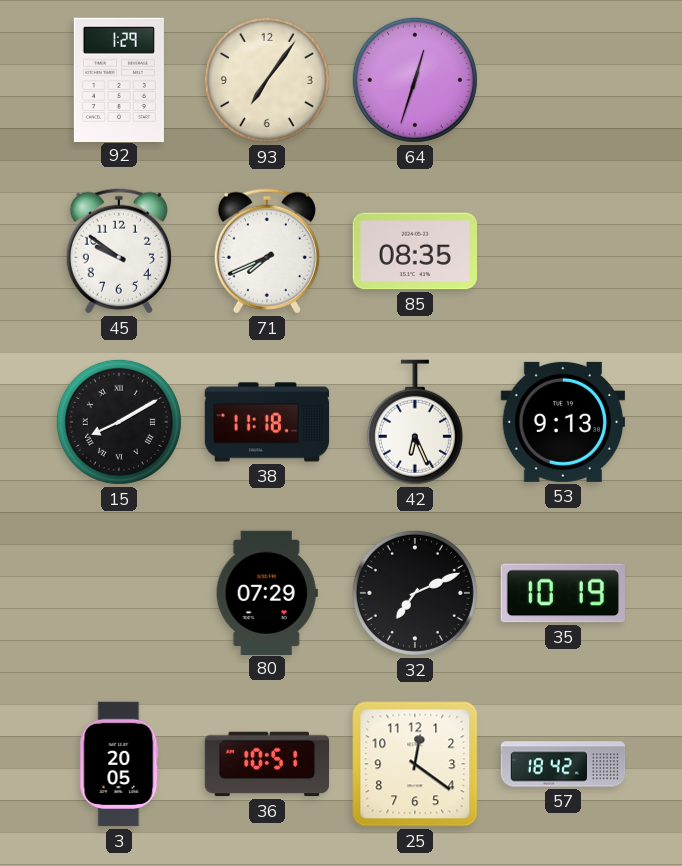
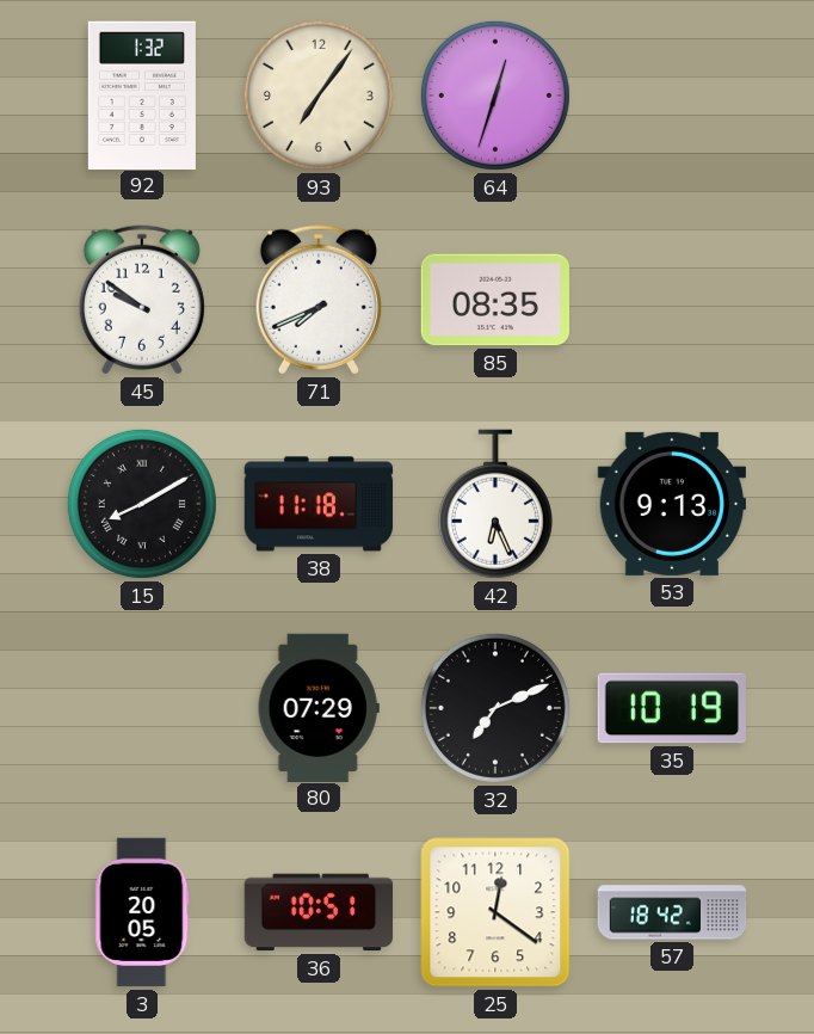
92: 1:29 -> 1:32 (142, 94)
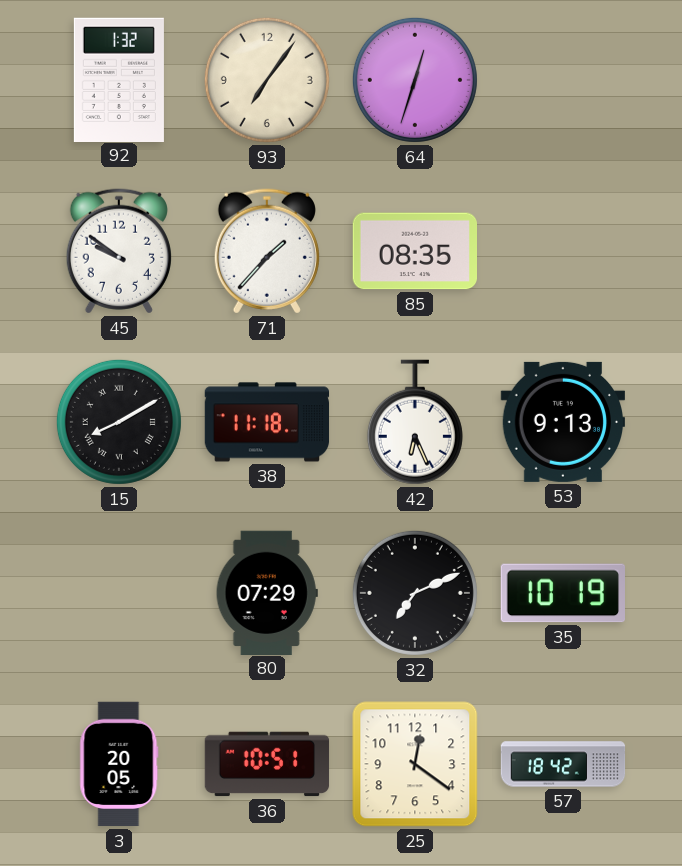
71: 7:41 -> 1:37 (267, 251)
